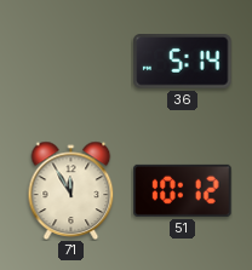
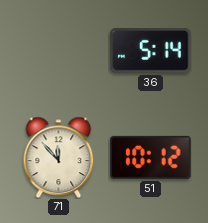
71: 11:55 -> 11:53 (59, 157)
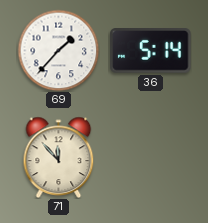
69: none -> 1:37 (58, 50)
51: 10:12 -> none (151, 157)
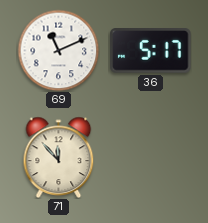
69: 1:37 -> 11:11 (58, 50)
36: 5:14 -> 5:17 (151, 51)
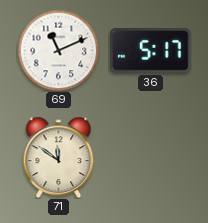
71: 11:53 -> 11:51 (59, 157)
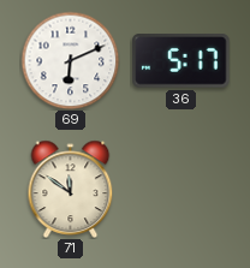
69: 11:11 -> 6:11 (70, 60)
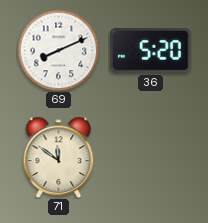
69: 6:11 -> 8:11 (58, 50)
36: 5:17 -> 5:20 (151, 51)
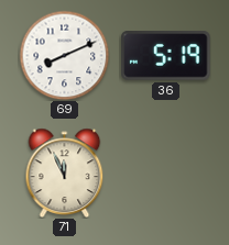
36: 5:20 -> 5:19 (166, 56)
71: 11:51 -> 11:56 (65, 172)
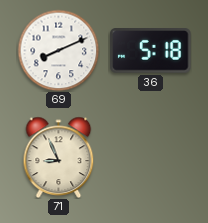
36: 5:19 -> 5:18 (151, 51)
71: 11:56 -> 8:56 (59, 157)
